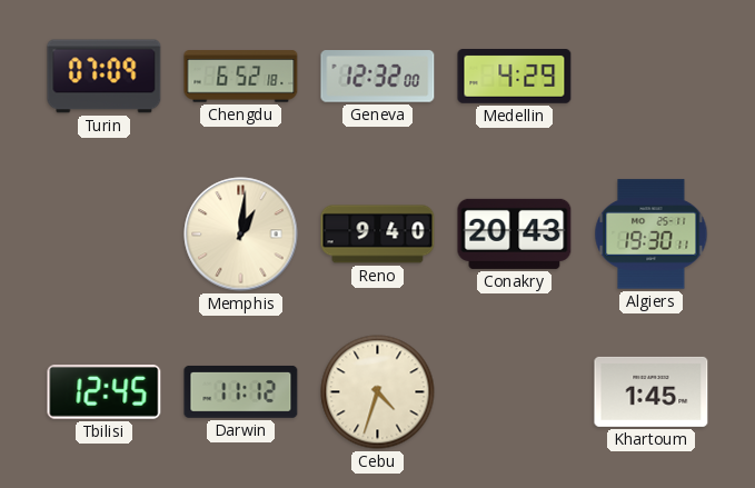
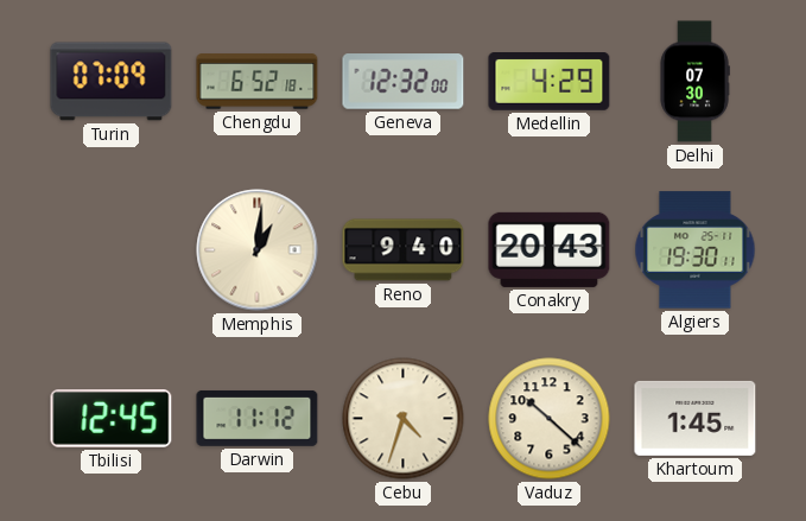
Delhi: none -> 07:30 (694, 82)
Vaduz: none -> 10:22 (550, 419)
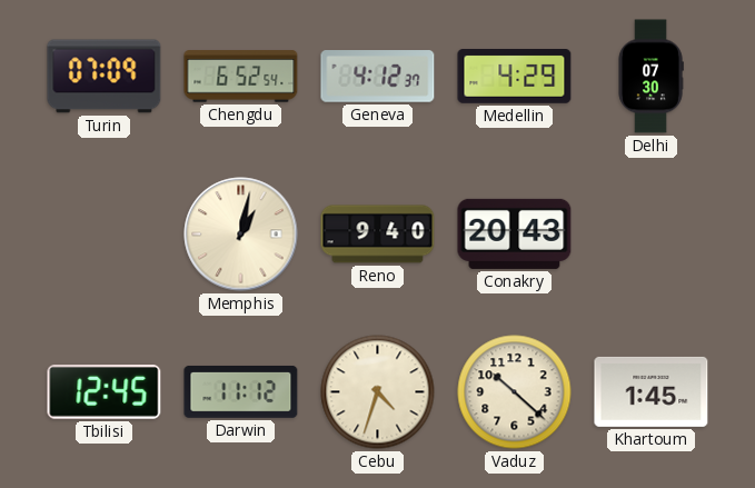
Chengdu: 6:52:18 -> 6:52:54 (241, 77)
Geneva: 12:32 -> 4:12 (378, 77)
Memphis: 1:01 -> 1:02 (241, 235)
Algiers: 19:30 -> none (696, 250)
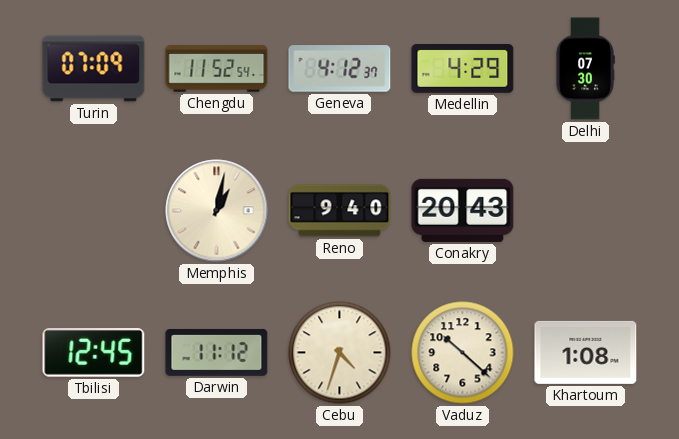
Chengdu: 6:52 -> 11:52 (217, 69)
Khartoum: 1:45 -> 1:08 (586, 352)
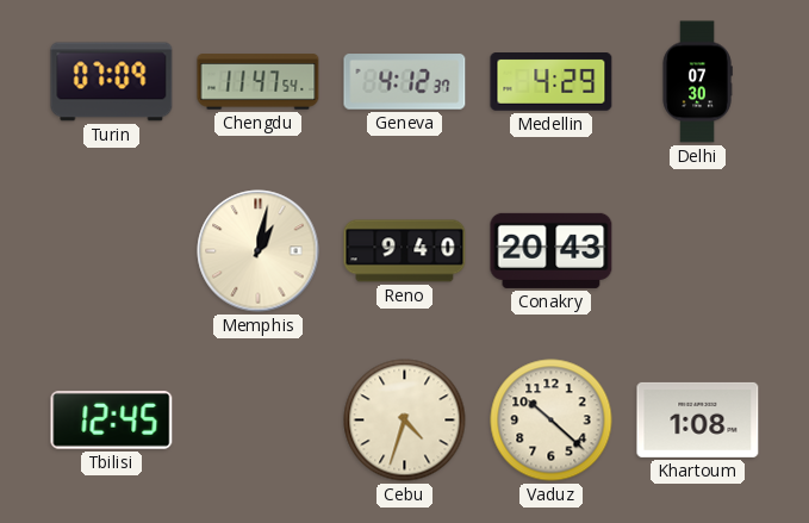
Chengdu: 11:52 -> 11:47 (259, 82)
Darwin: 11:12 -> none (217, 352)
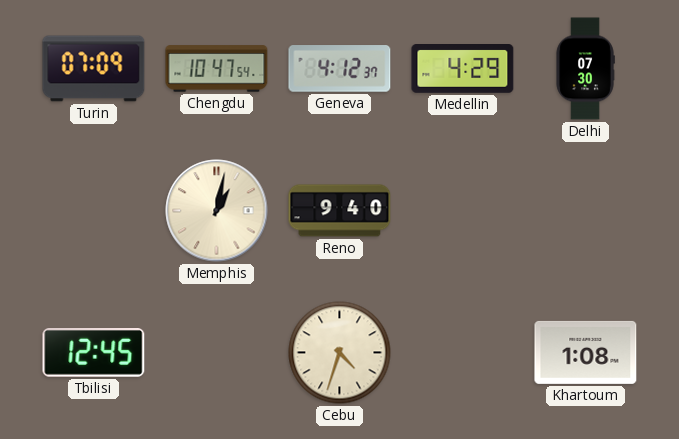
Chengdu: 11:47 -> 10:47 (217, 69)
Conakry: 20:43 -> none (552, 250)
Vaduz: 10:22 -> none (552, 421)
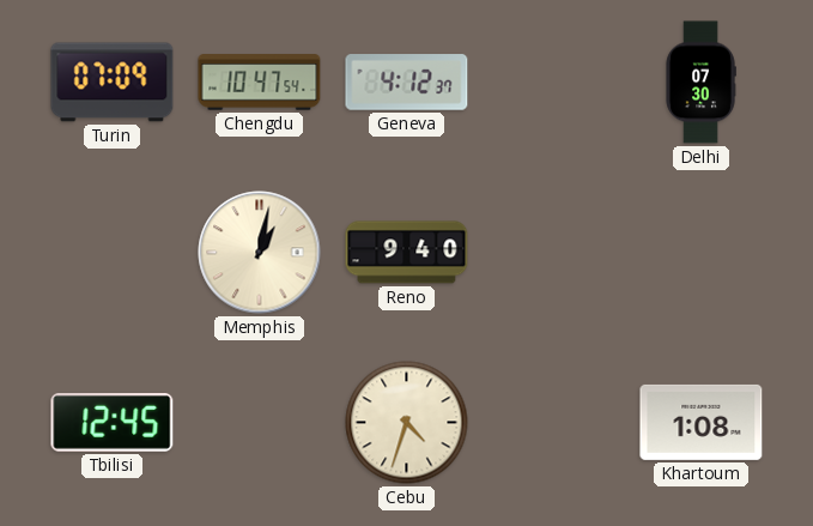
Medellin: 4:29 -> none (463, 69)
